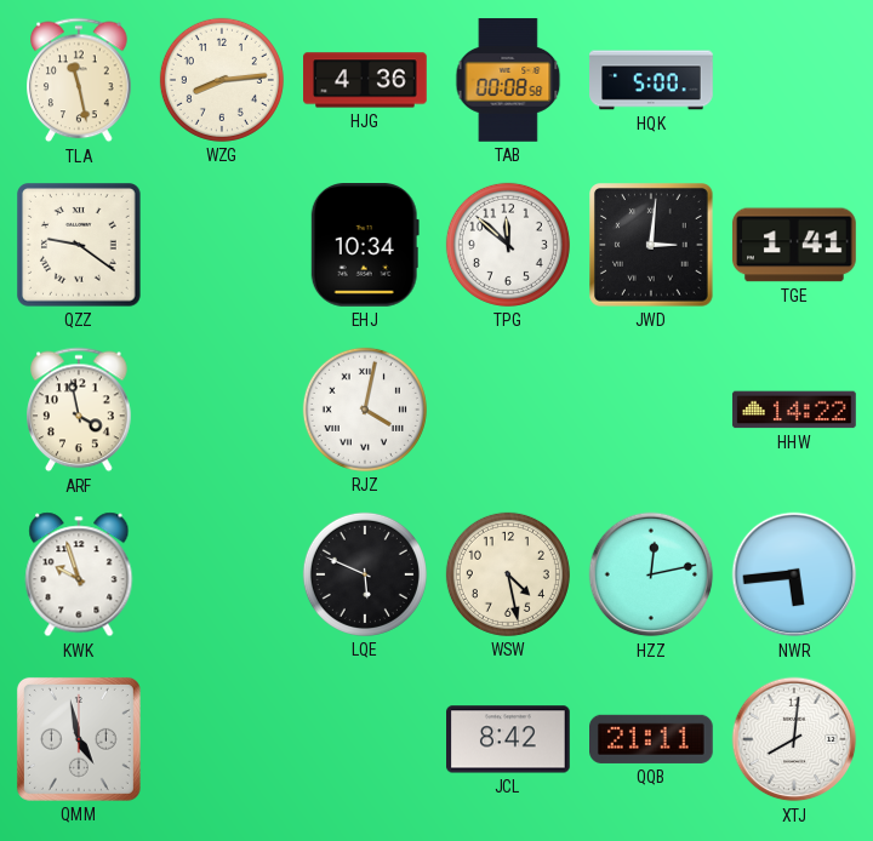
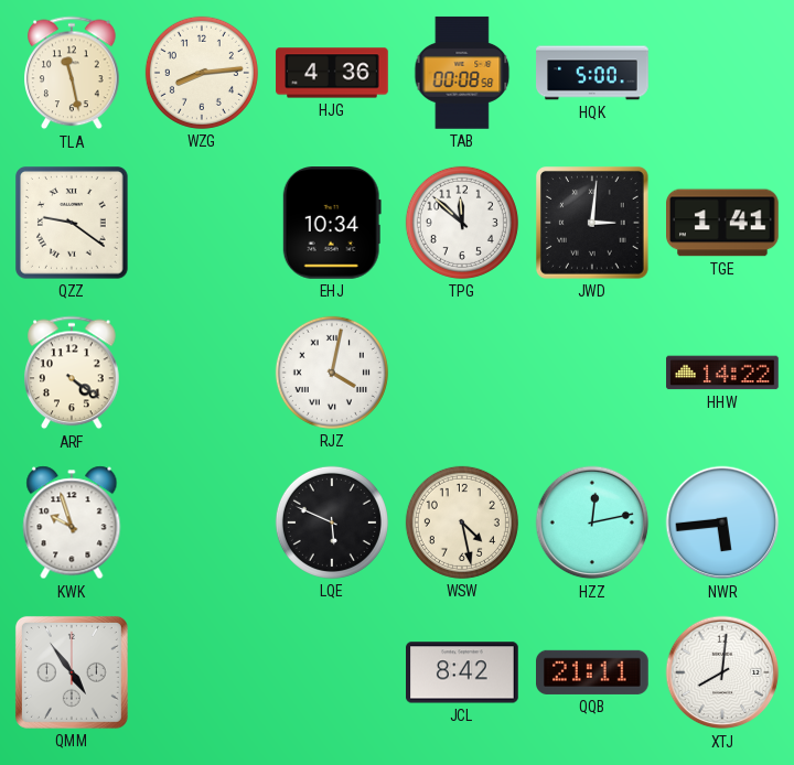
ARF: 3:58 -> 4:21 (73, 373)
QMM: 4:58 -> 4:54 (72, 672)
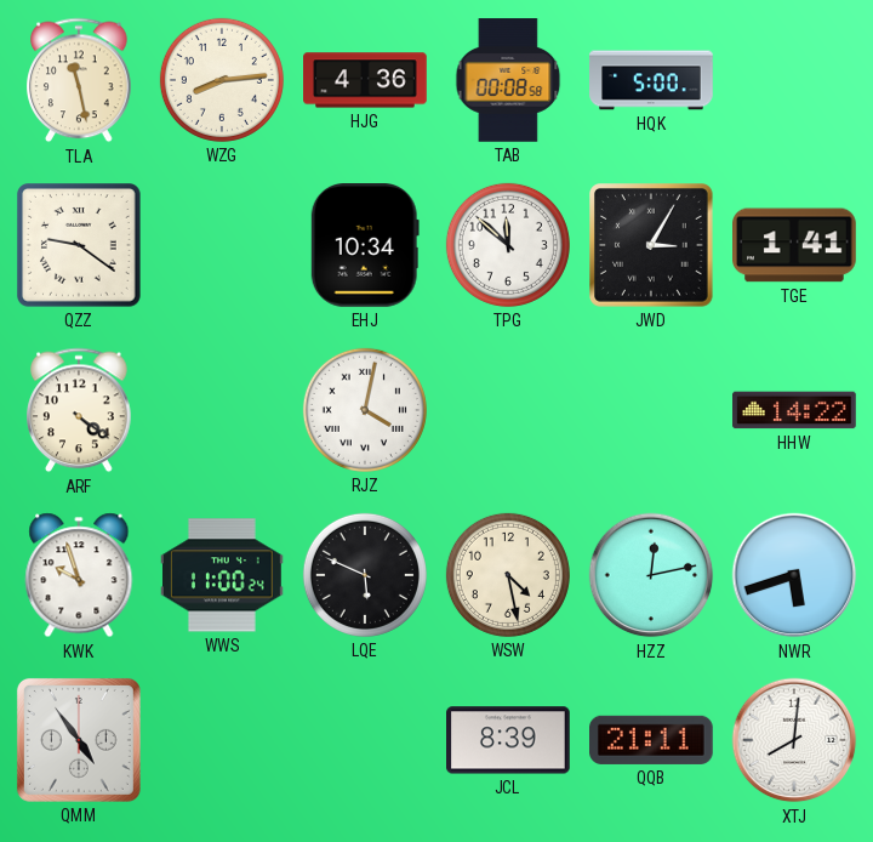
JWD: 3:01 -> 3:05 (652, 246)
WWS: none -> 11:00 (223, 575)
NWR: 5:44 -> 5:42 (794, 575)
JCL: 8:42 -> 8:39 (509, 740)
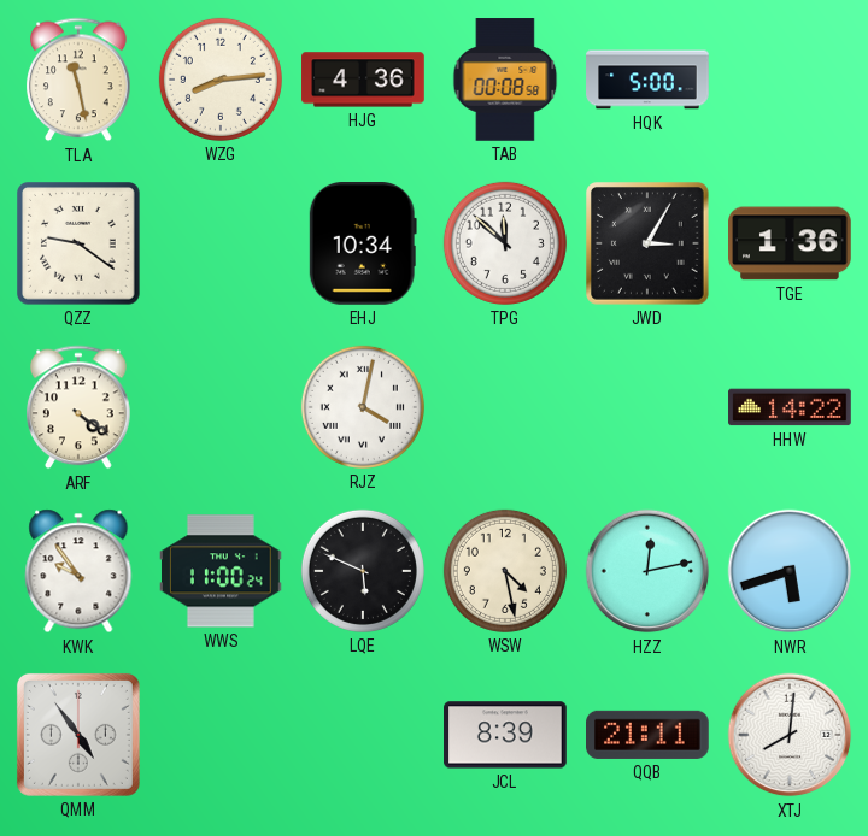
TGE: 1:41 -> 1:36 (791, 243)
KWK: 9:57 -> 9:54 (78, 571)
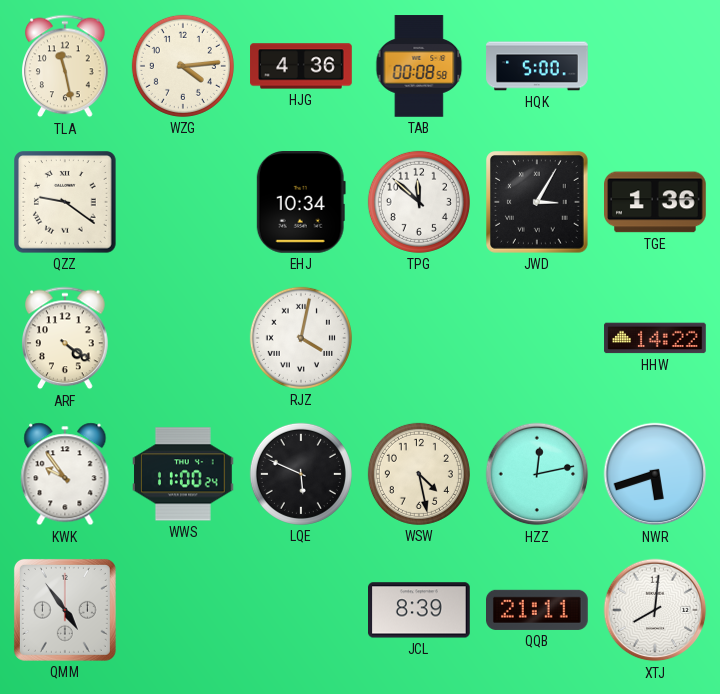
WZG: 8:14 -> 4:14 (183, 66)
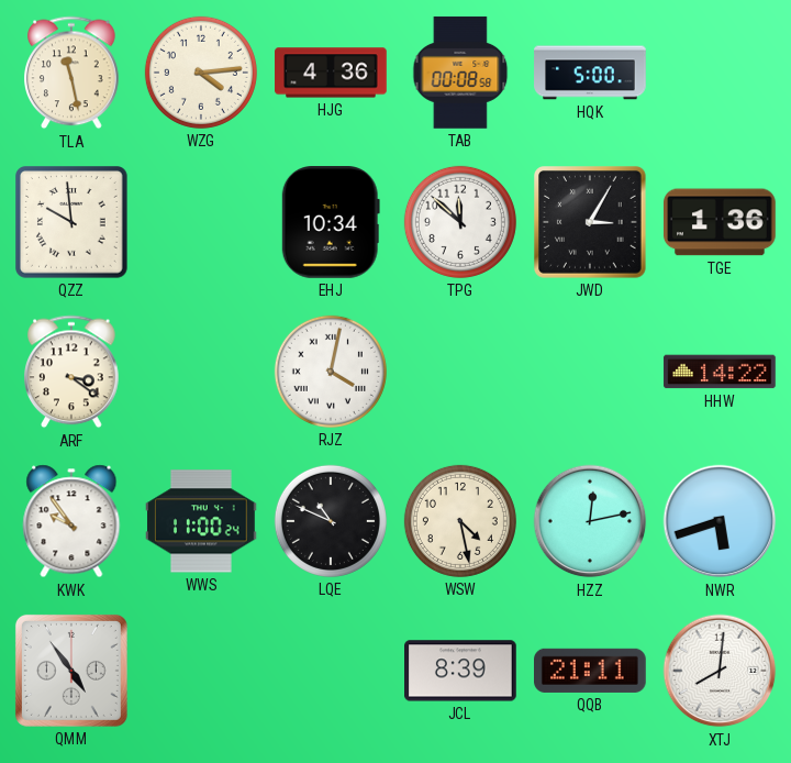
QZZ: 9:21 -> 9:59 (73, 223)
ARF: 4:21 -> 3:21 (73, 372)
LQE: 5:49 -> 10:49 (331, 521)
